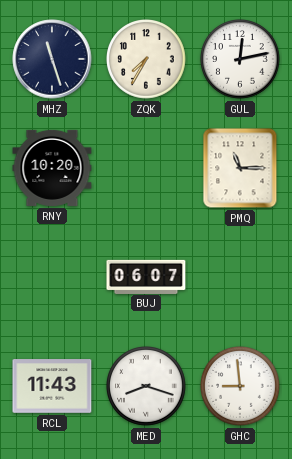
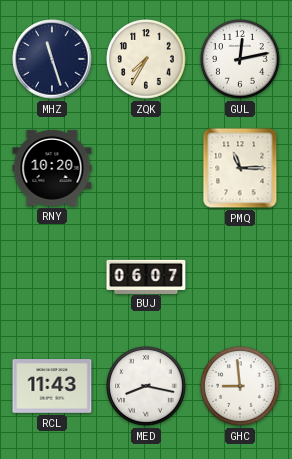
MED: 8:18 -> 8:17 (147, 387)
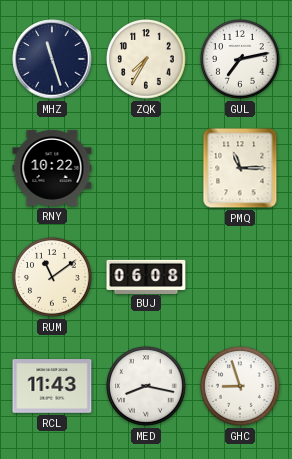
GUL: 12:13 -> 7:13 (241, 60)
RNY: 10:20 -> 10:22 (52, 168)
RUM: none -> 11:09 (53, 278)
BUJ: 06:07 -> 06:08 (146, 276)
GHC: 8:59 -> 8:57 (241, 387)
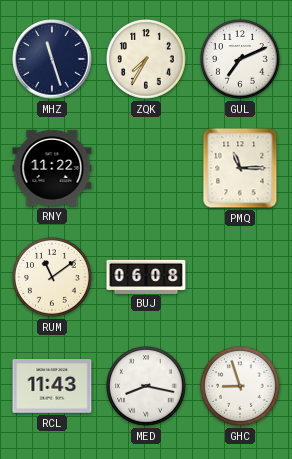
GUL: 7:13 -> 7:11 (241, 60)
RNY: 10:22 -> 11:22 (52, 168)
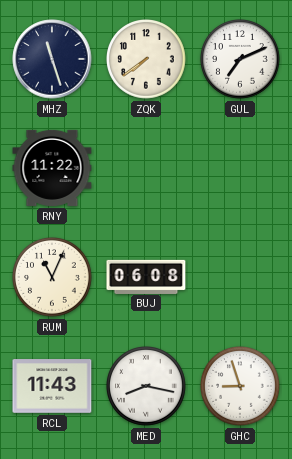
ZQK: 7:35 -> 7:39 (147, 60)
PMQ: 11:15 -> none (240, 168)
RUM: 11:09 -> 11:04 (53, 278)
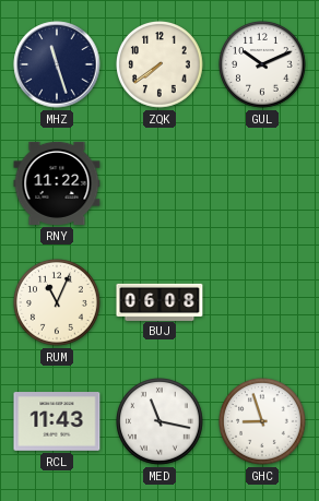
GUL: 7:11 -> 10:11 (263, 65)
MED: 8:17 -> 11:17 (161, 422)
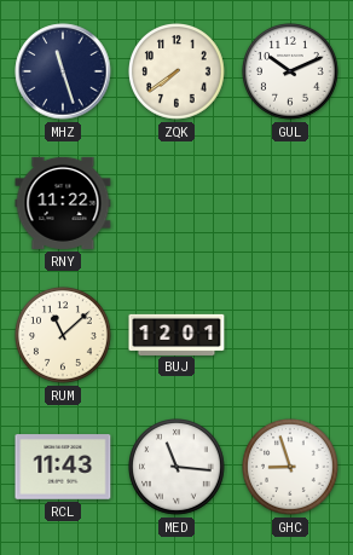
RUM: 11:04 -> 11:08 (64, 336)
BUJ: 06:08 -> 12:01 (176, 334)
MED: 11:17 -> 11:16 (178, 468)
